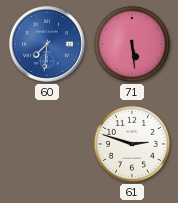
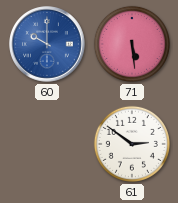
60: 7:31 -> 10:00 (47, 44)
61: 2:48 -> 2:51 (132, 144)
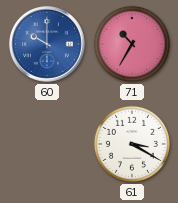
71: 5:29 -> 10:35 (132, 44)
61: 2:51 -> 3:20 (132, 144)
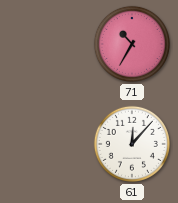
60: 10:00 -> none (47, 44)
61: 3:20 -> 12:07 (132, 144)
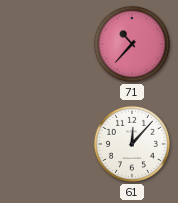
71: 10:35 -> 10:37 (132, 44)
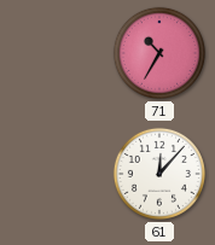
71: 10:37 -> 10:35 (159, 53)
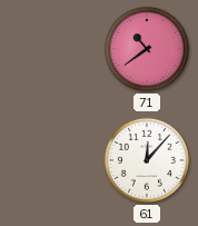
71: 10:35 -> 10:39 (147, 49)
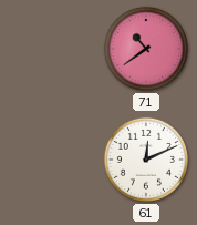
61: 12:07 -> 12:11 (146, 160)
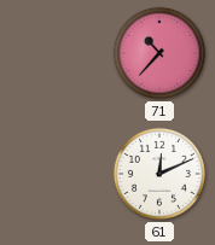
71: 10:39 -> 10:37 (159, 53)
